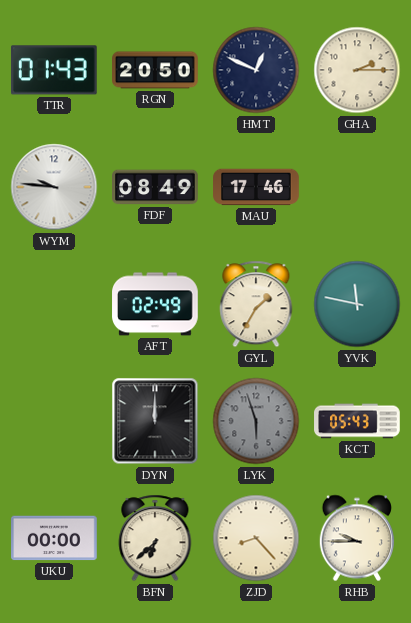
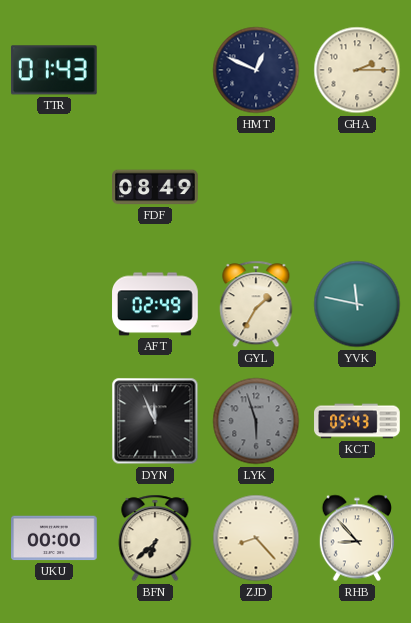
RGN: 20:50 -> none (155, 70)
WYM: 9:46 -> none (54, 187)
MAU: 17:46 -> none (256, 187)
DYN: 12:00 -> 11:56 (155, 421)
RHB: 9:45 -> 8:53 (356, 538)
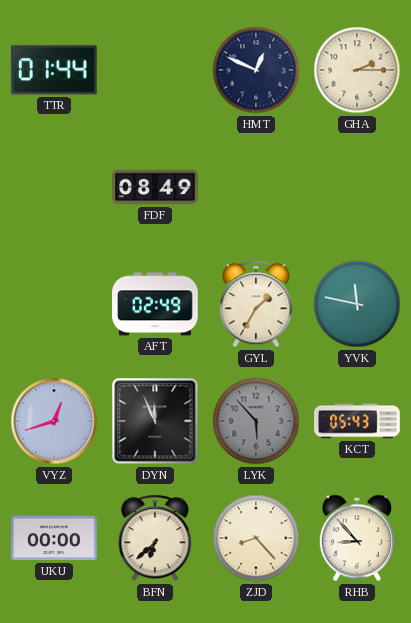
TTR: 01:43 -> 01:44 (54, 70)
VYZ: none -> 12:42 (54, 421)
LYK: 5:57 -> 5:53 (256, 421)
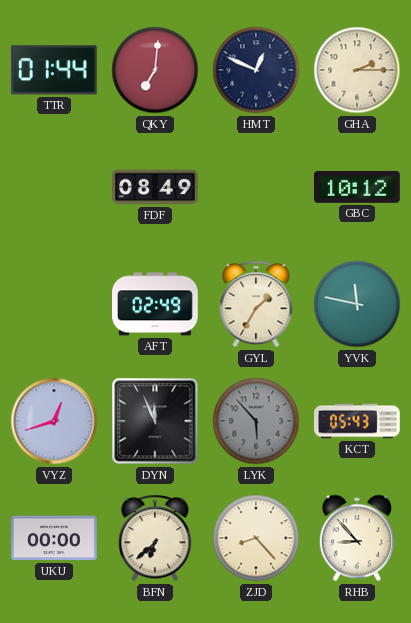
QKY: none -> 7:01 (155, 70)
GBC: none -> 10:12 (358, 187)
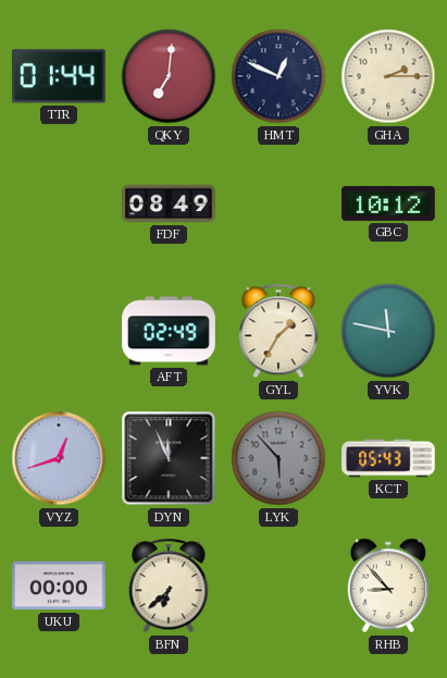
ZJD: 8:23 -> none (256, 538)
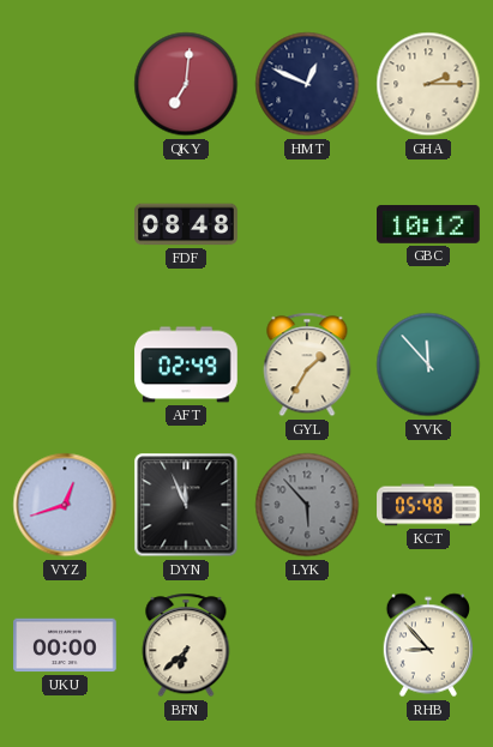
TTR: 01:44 -> none (59, 76)
FDF: 08:49 -> 08:48 (186, 224)
YVK: 11:47 -> 11:53 (428, 365)
KCT: 05:43 -> 05:48 (428, 505)
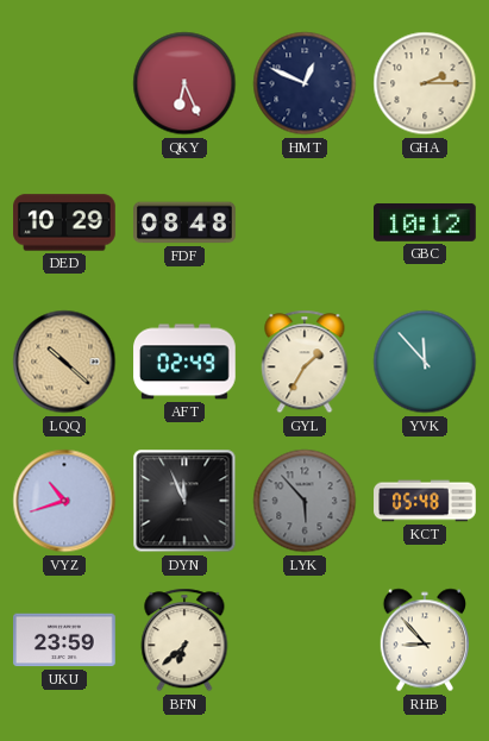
QKY: 7:01 -> 6:26 (184, 83)
DED: none -> 10:29 (64, 222)
LQQ: none -> 10:22 (64, 362)
VYZ: 12:42 -> 10:42 (64, 501)
UKU: 00:00 -> 23:59 (64, 640)
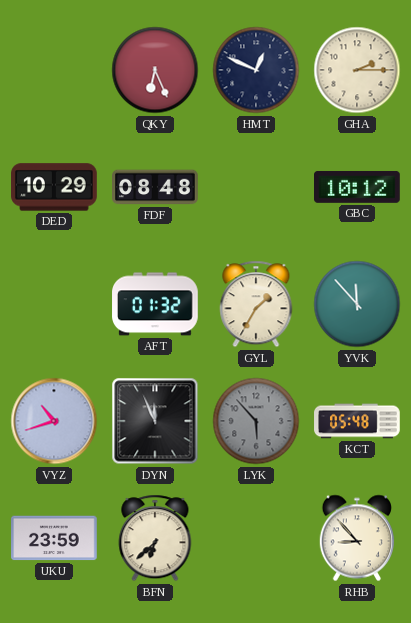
LQQ: 10:22 -> none (64, 362)
AFT: 02:49 -> 01:32 (155, 304)
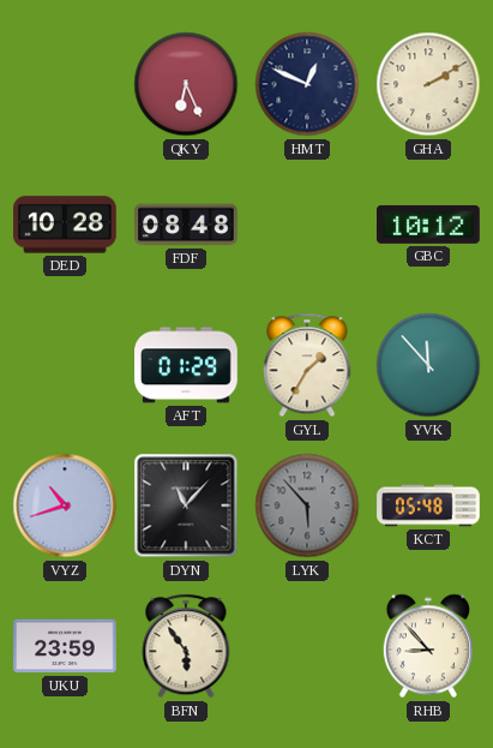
GHA: 2:15 -> 2:10 (428, 84)
DED: 10:29 -> 10:28 (65, 225)
AFT: 01:32 -> 01:29 (186, 365)
DYN: 11:56 -> 11:07 (186, 505)
BFN: 6:38 -> 5:54 (186, 646)
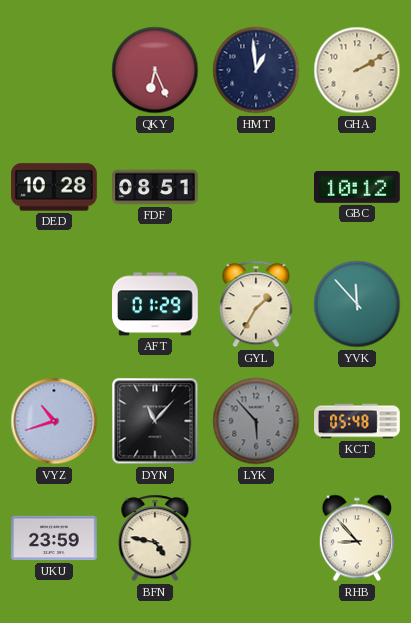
HMT: 12:49 -> 12:59 (256, 70)
FDF: 08:48 -> 08:51 (155, 187)
BFN: 5:54 -> 4:47 (155, 538)
